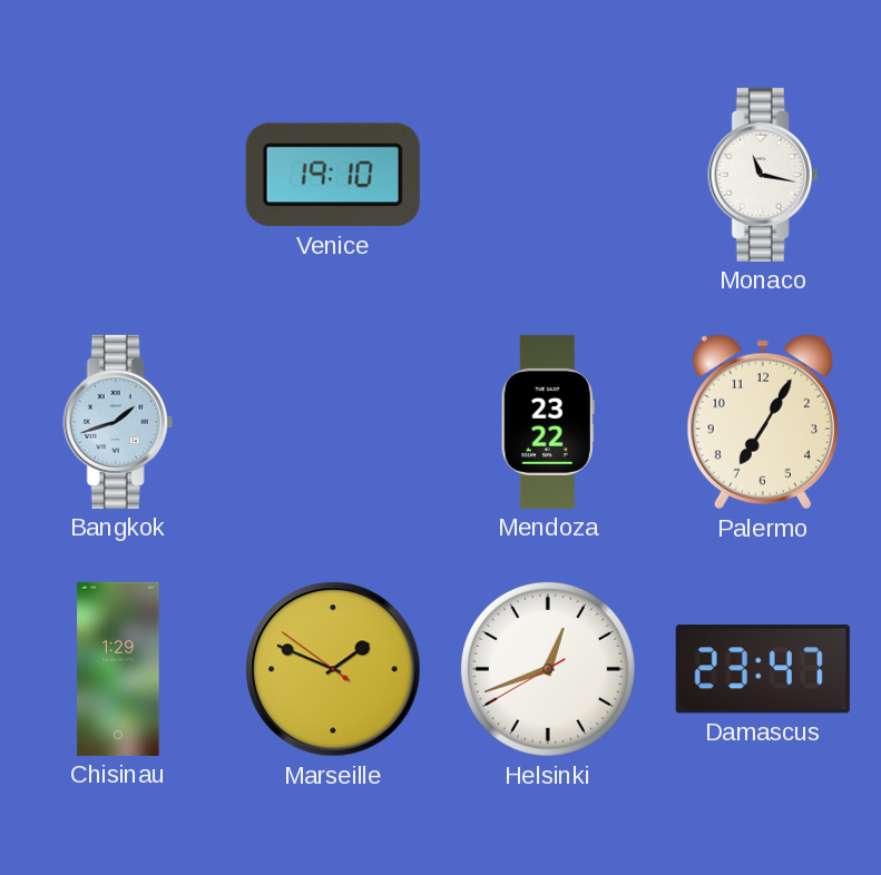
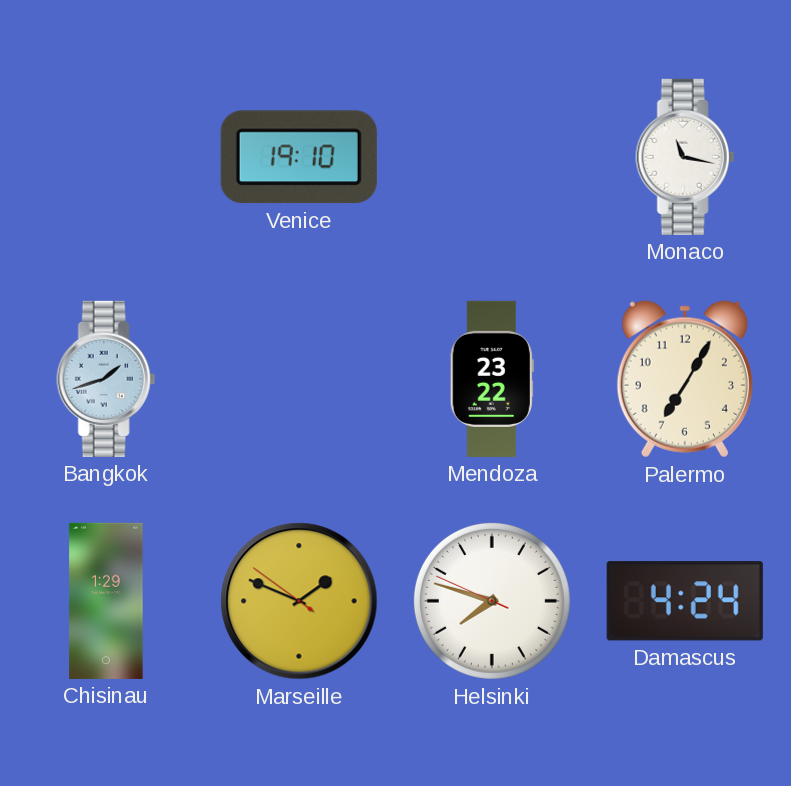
Helsinki: 12:41 -> 7:47 (492, 601)
Damascus: 23:47 -> 4:24 (685, 601)
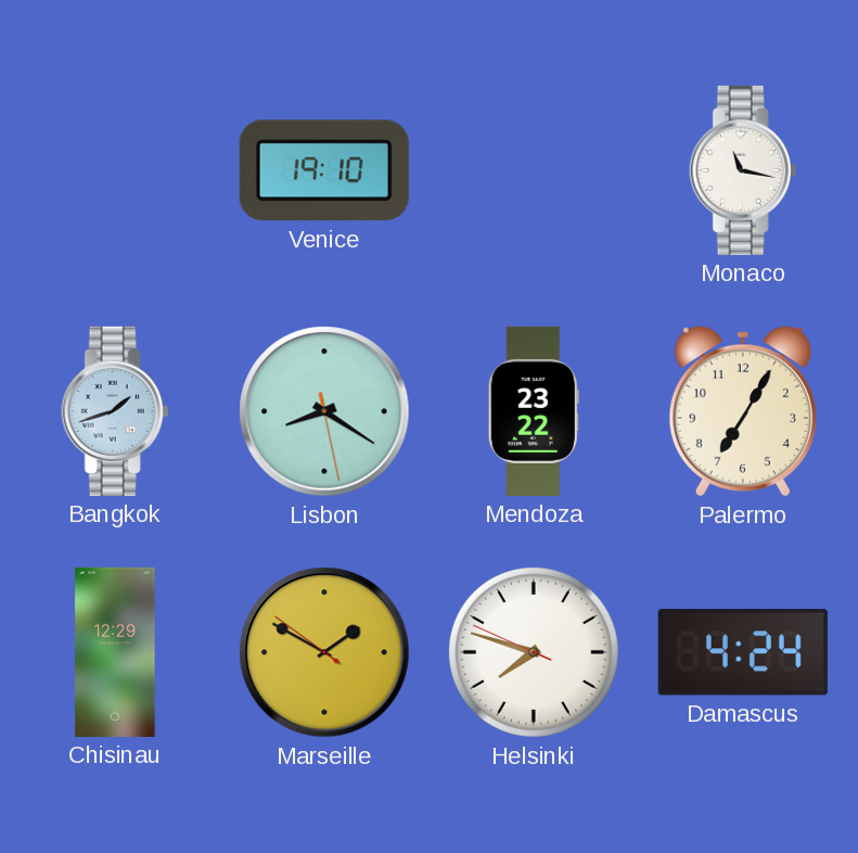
Lisbon: none -> 8:20 (324, 411)
Chisinau: 1:29 -> 12:29 (115, 652)
Marseille: 1:48 -> 1:49 (324, 652)
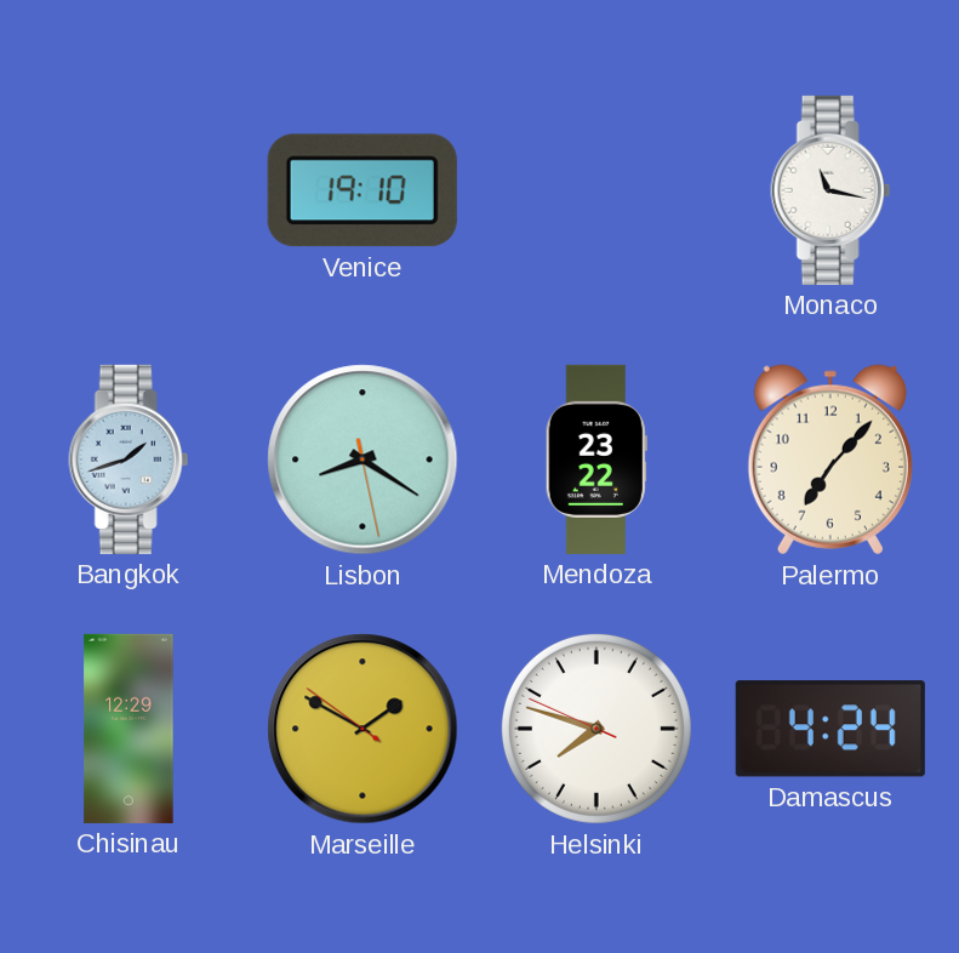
Palermo: 7:05 -> 7:07 (830, 460)
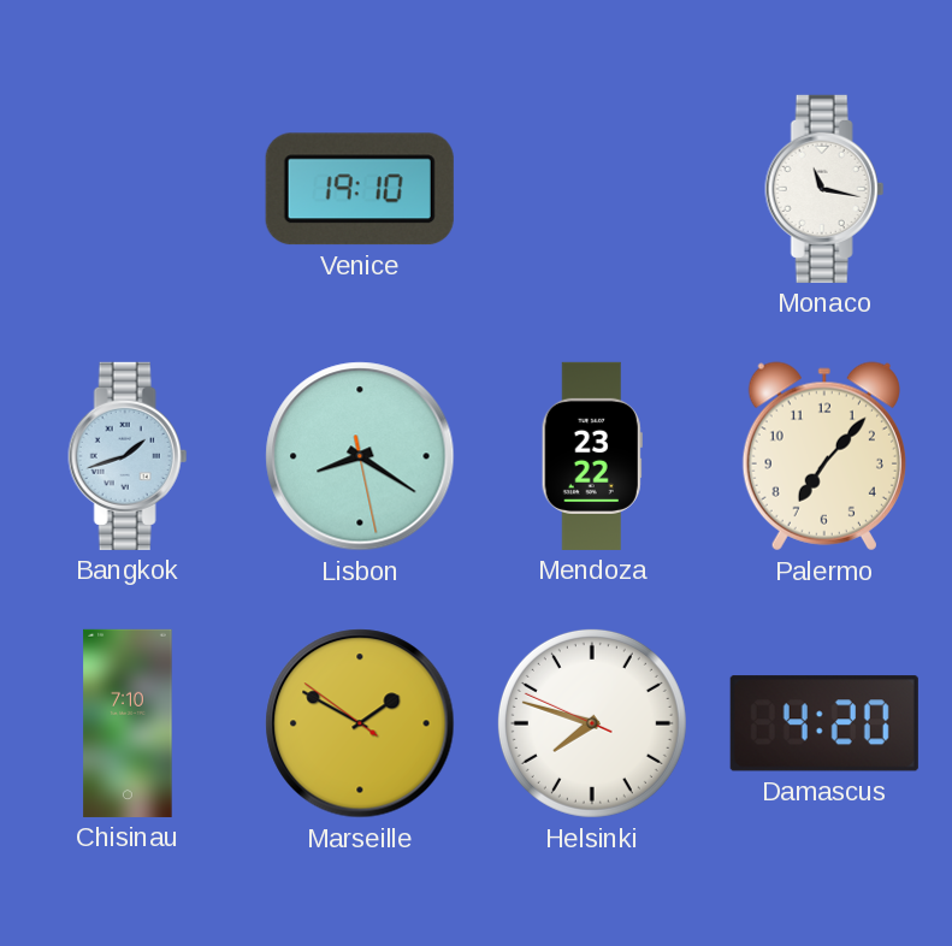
Chisinau: 12:29 -> 7:10 (128, 723)
Damascus: 4:24 -> 4:20 (824, 723)
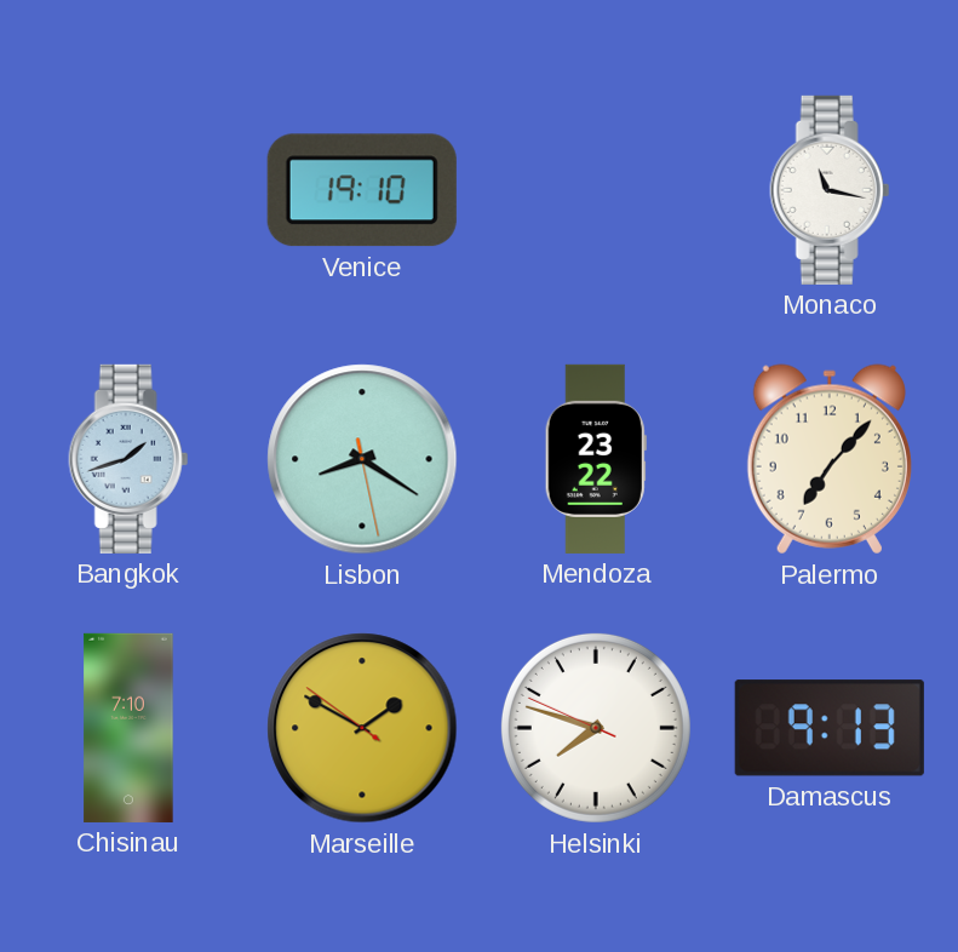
Damascus: 4:20 -> 9:13 (830, 728)
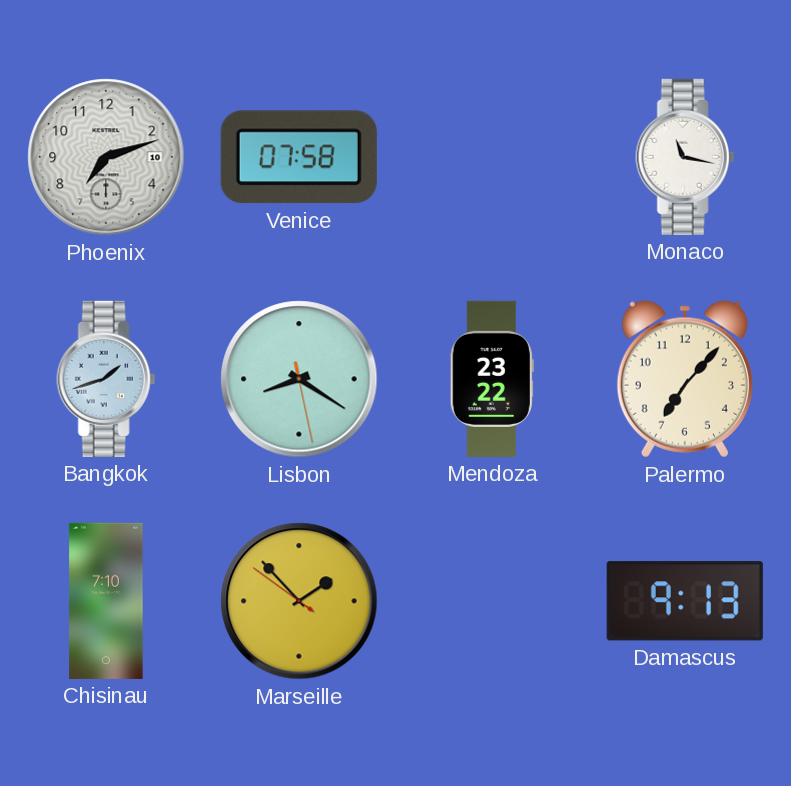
Phoenix: none -> 7:12 (106, 157)
Venice: 19:10 -> 07:58 (299, 157)
Marseille: 1:49 -> 1:52 (299, 601)
Helsinki: 7:47 -> none (596, 728)
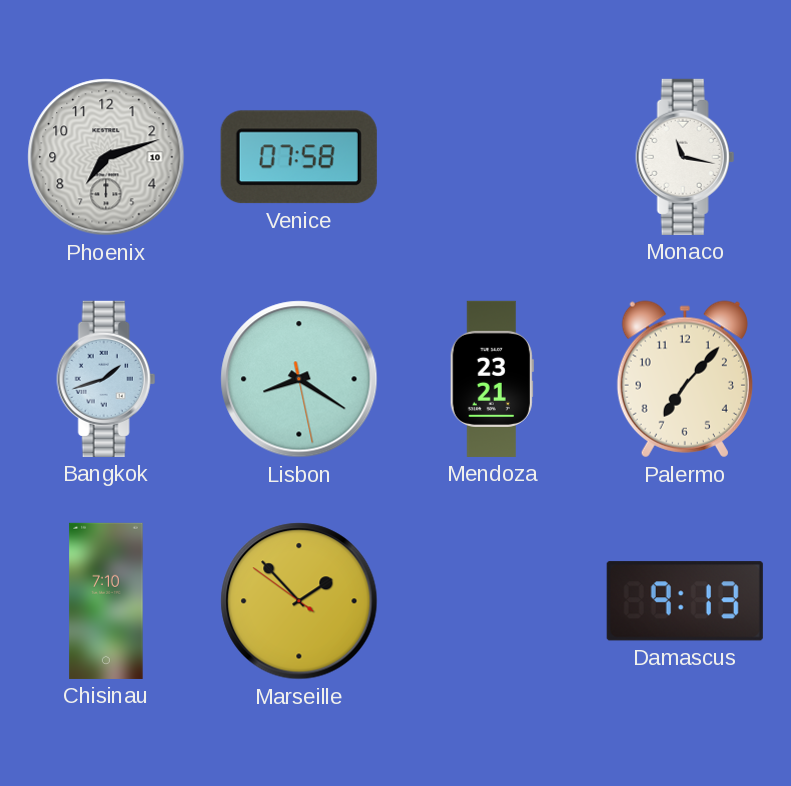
Mendoza: 23:22 -> 23:21 (492, 379)
